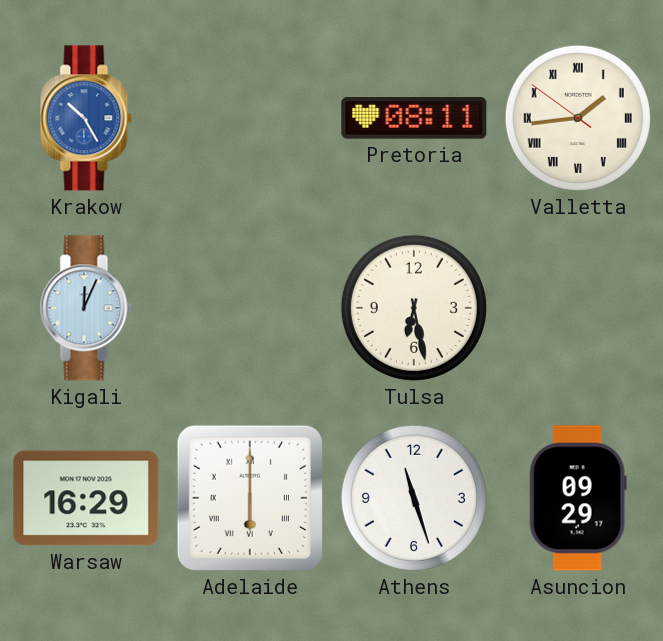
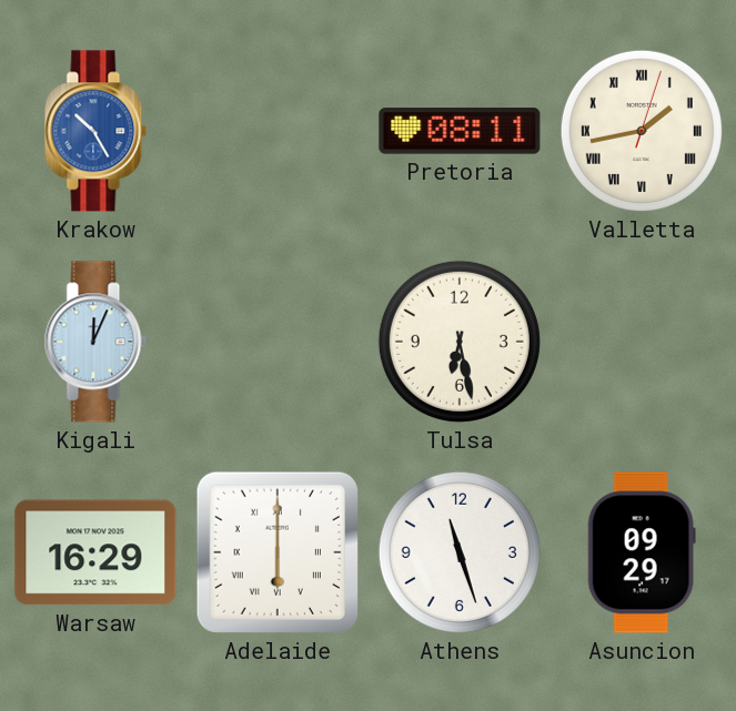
Valletta: 1:43:51 -> 1:43:03 (642, 131)
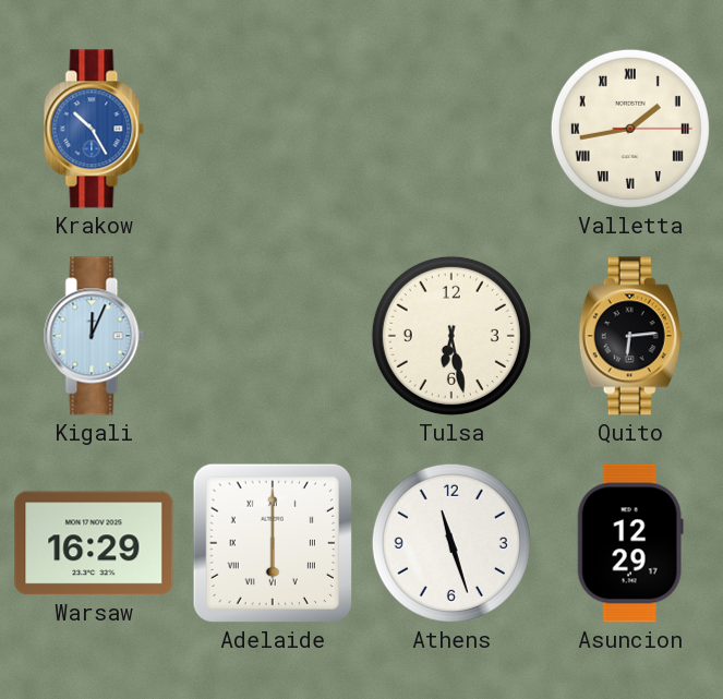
Pretoria: 08:11 -> none (460, 131)
Valletta: 1:43:03 -> 1:43:15 (630, 129)
Quito: none -> 6:14 (630, 336)
Asuncion: 09:29 -> 12:29 (630, 543)
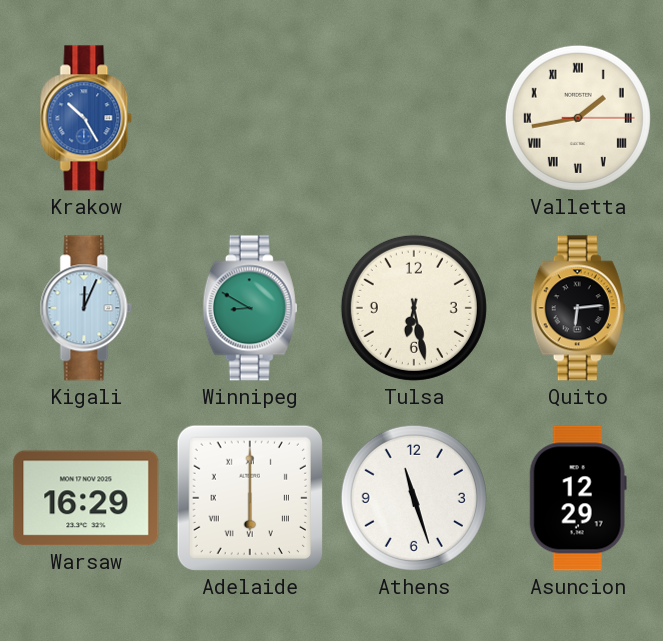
Winnipeg: none -> 8:50 (250, 308)
